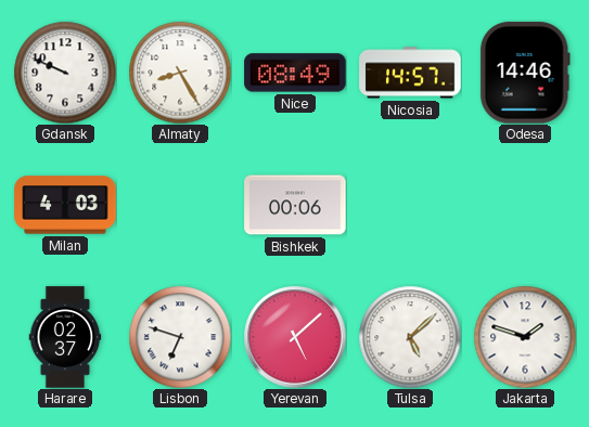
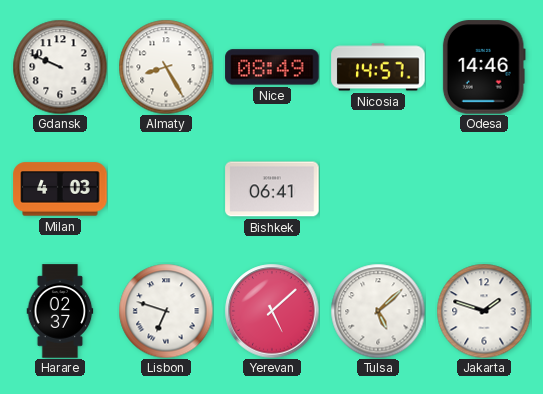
Bishkek: 00:06 -> 06:41 (272, 189)
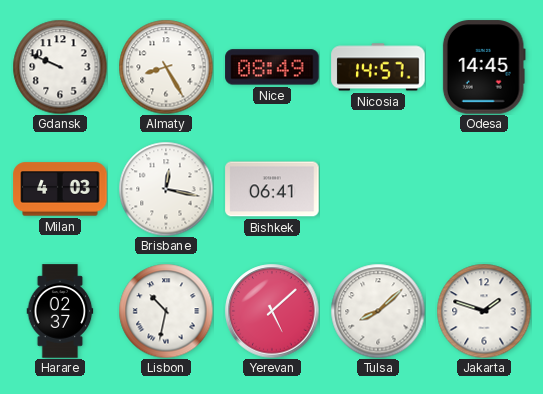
Odesa: 14:46 -> 14:45 (484, 67)
Brisbane: none -> 12:17 (166, 189)
Lisbon: 6:48 -> 10:32 (166, 311)
Tulsa: 5:08 -> 8:08 (378, 311)
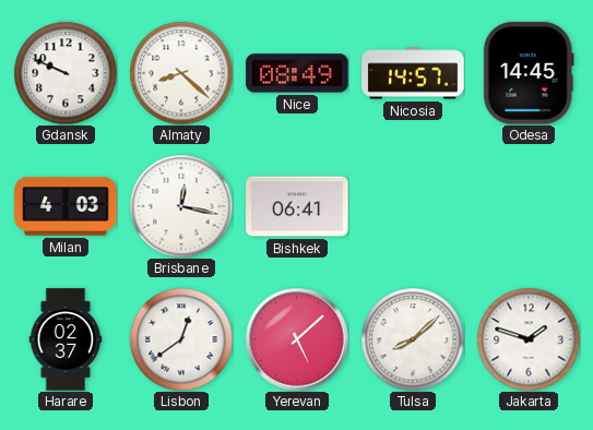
Almaty: 8:25 -> 8:22 (181, 73)
Lisbon: 10:32 -> 12:39 (181, 339)
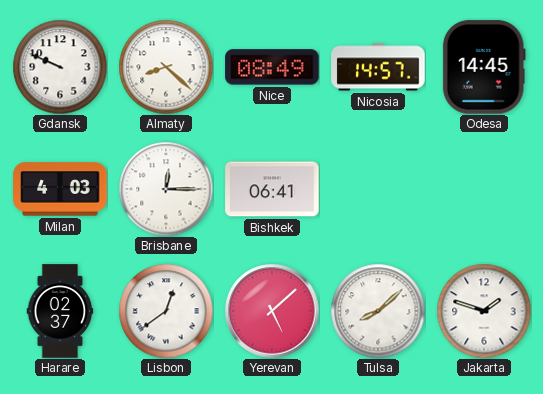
Brisbane: 12:17 -> 12:15 (166, 189)
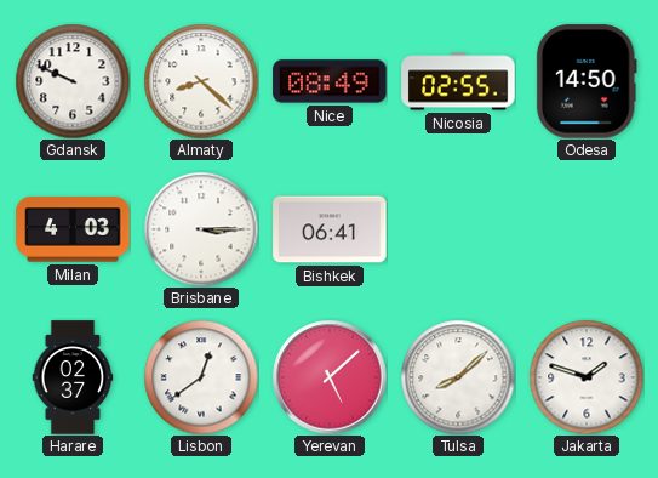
Nicosia: 14:57 -> 02:55 (458, 81)
Odesa: 14:45 -> 14:50 (587, 81)
Brisbane: 12:15 -> 3:15 (201, 229)
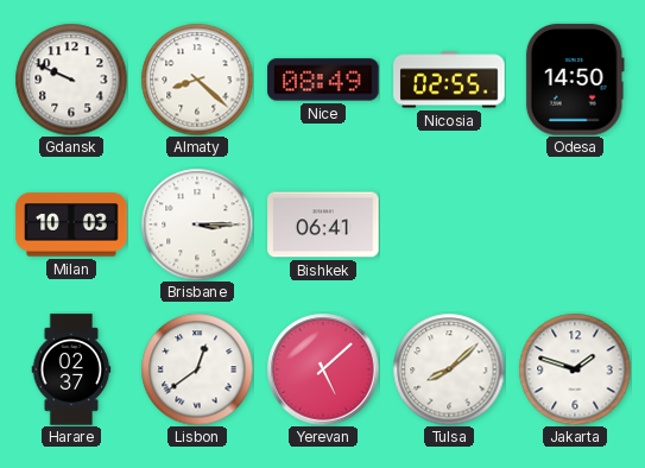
Milan: 4:03 -> 10:03 (71, 224)
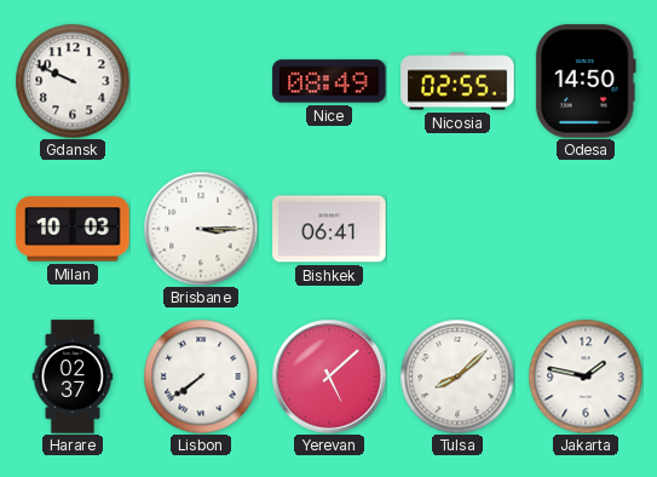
Almaty: 8:22 -> none (197, 80)
Lisbon: 12:39 -> 7:39 (201, 377)
Jakarta: 1:48 -> 1:47 (586, 377)
